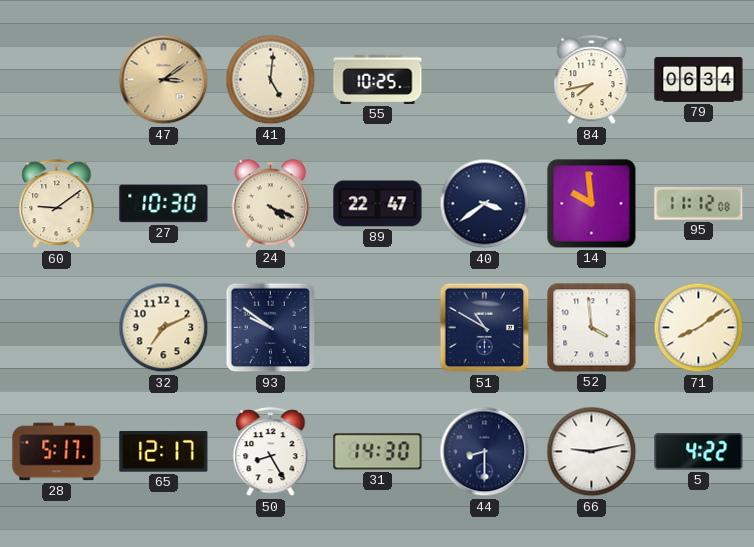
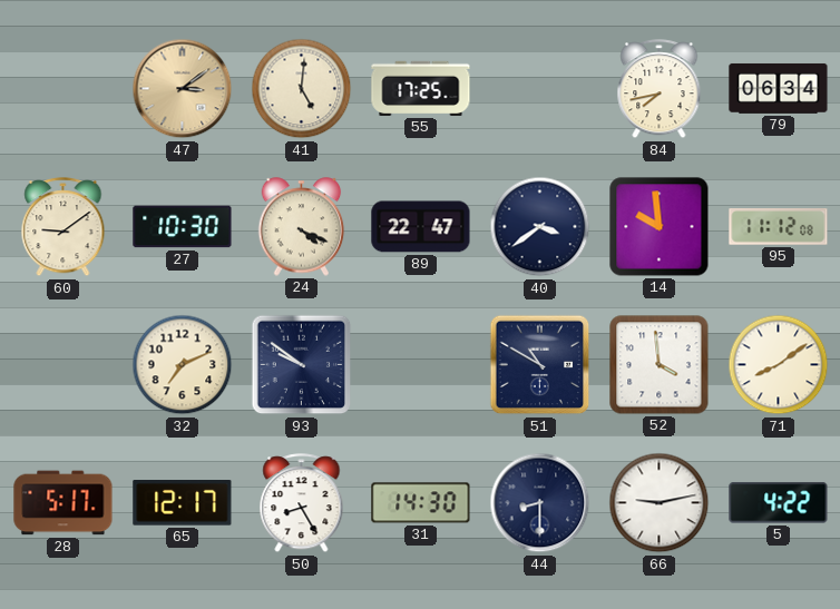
55: 10:25 -> 17:25 (421, 88)
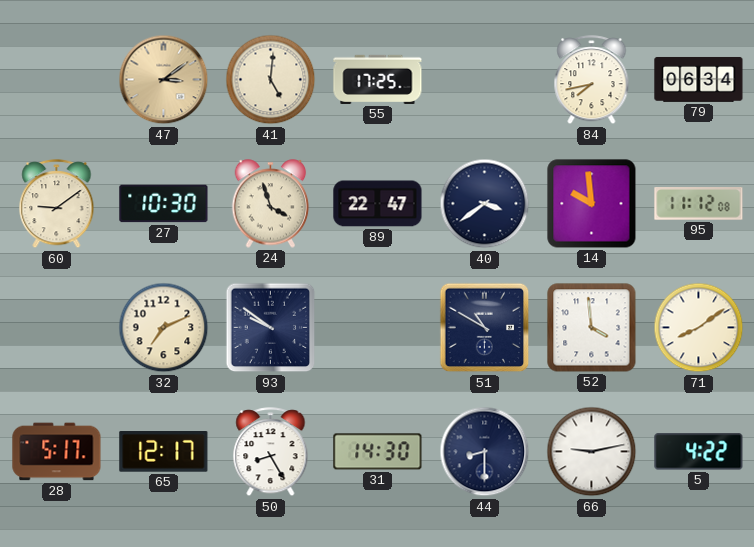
24: 4:19 -> 3:57 (271, 204)
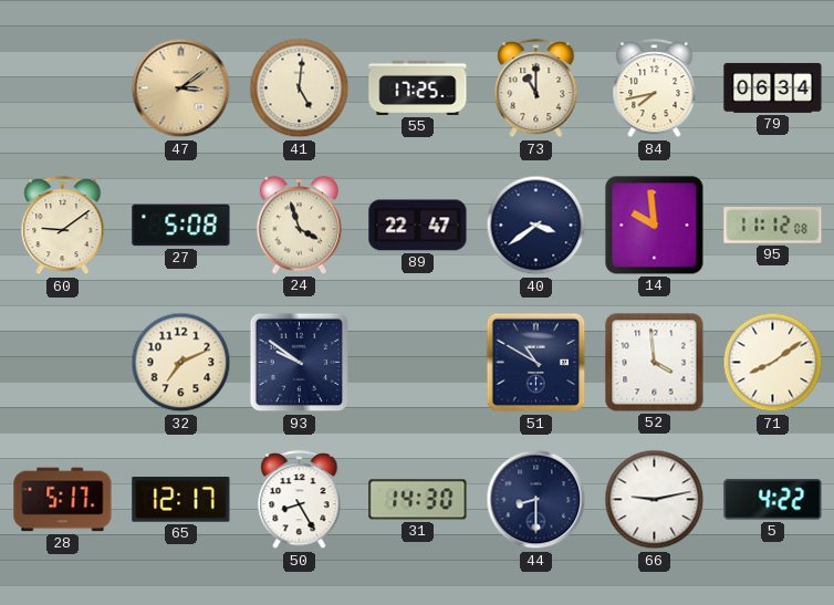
73: none -> 11:00 (536, 88)
27: 10:30 -> 5:08 (181, 226)
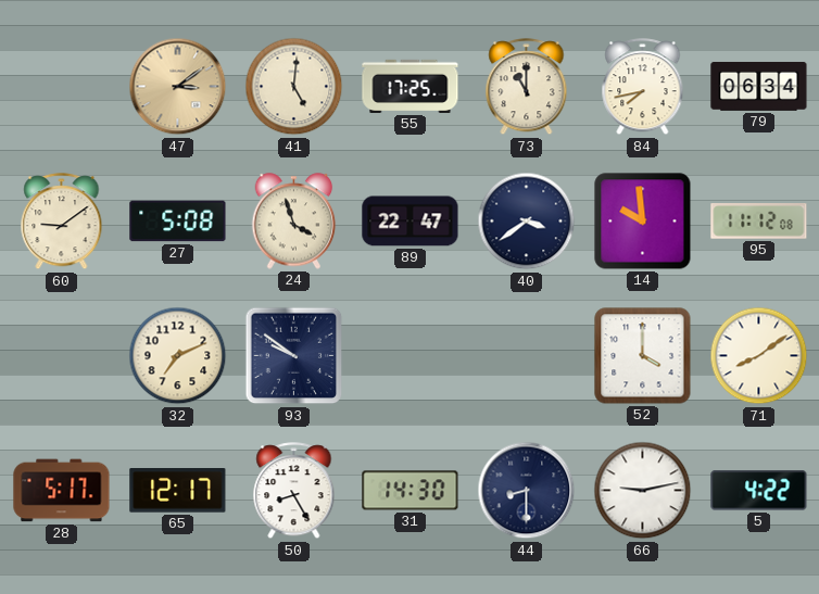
51: 10:50 -> none (536, 363)
52: 3:59 -> 4:00 (643, 356)
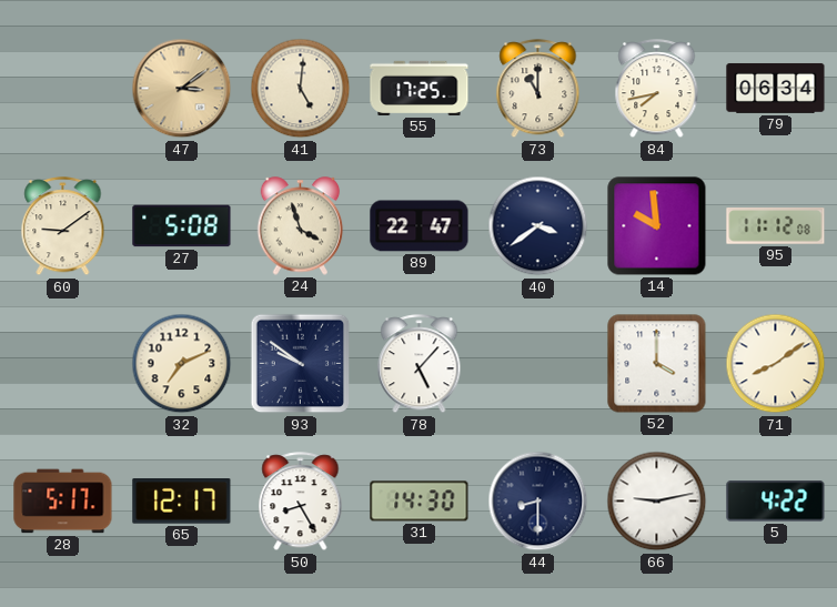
78: none -> 5:07 (420, 364)
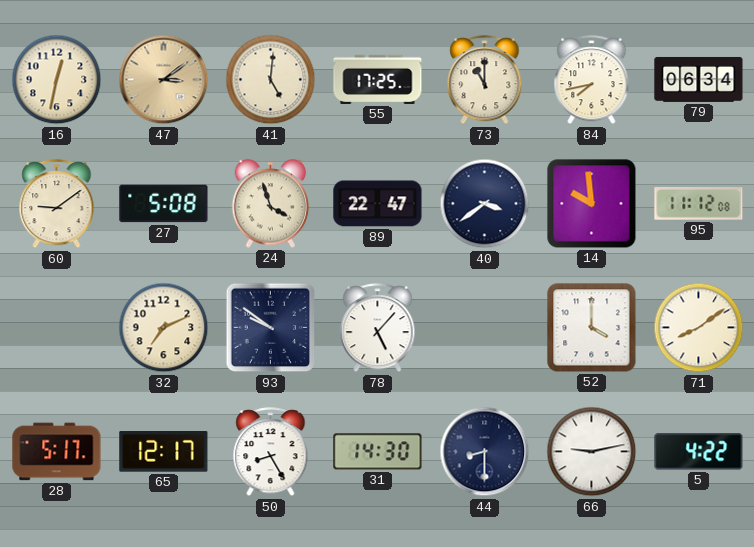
16: none -> 12:32 (57, 80)
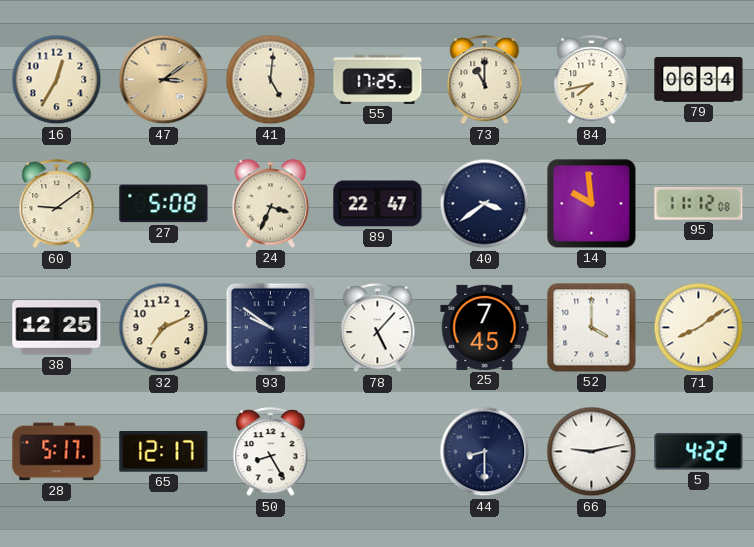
16: 12:32 -> 12:35 (57, 80)
24: 3:57 -> 3:34 (271, 204)
38: none -> 12:25 (57, 328)
25: none -> 7:45 (485, 327)
31: 14:30 -> none (378, 452)
